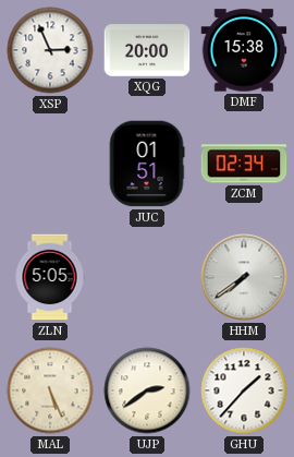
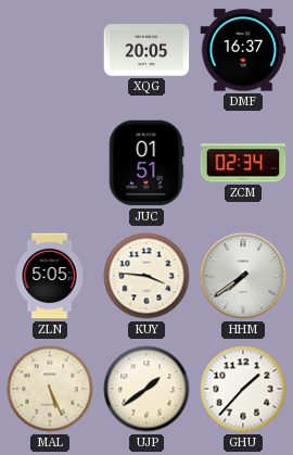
XSP: 2:56 -> none (50, 50)
XQG: 20:00 -> 20:05 (146, 50)
DMF: 15:38 -> 16:37 (243, 50)
KUY: none -> 3:46 (146, 276)
UJP: 2:39 -> 1:39 (146, 389)
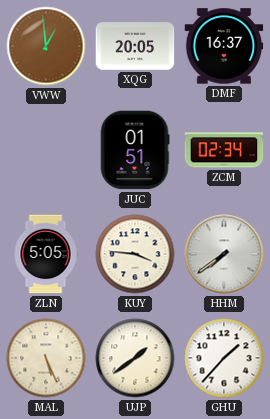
VWW: none -> 12:59 (46, 46)
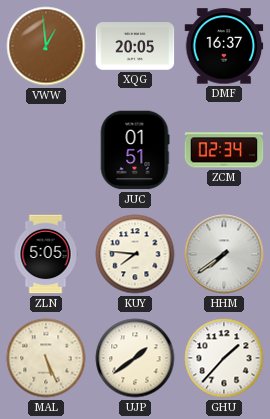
KUY: 3:46 -> 7:46 (135, 254)
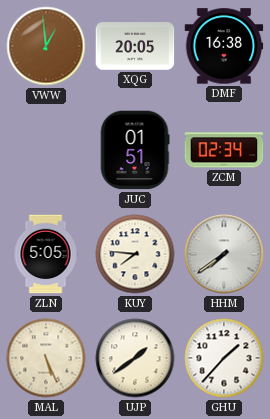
DMF: 16:37 -> 16:38 (224, 46)
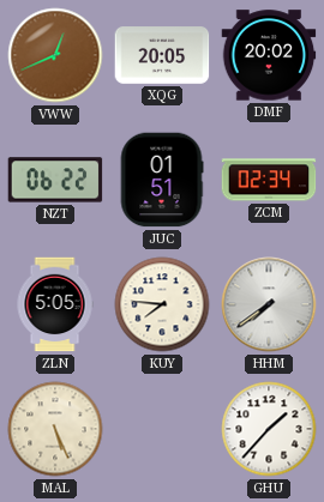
VWW: 12:59 -> 12:41 (55, 55)
DMF: 16:38 -> 20:02 (269, 55)
NZT: none -> 06:22 (55, 180)
UJP: 1:39 -> none (135, 358)
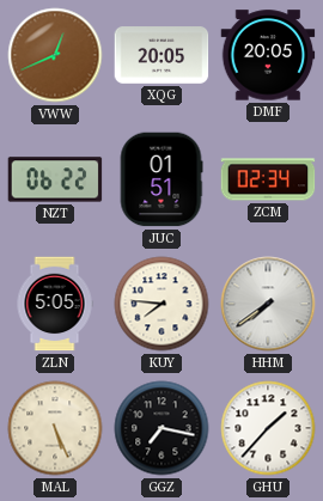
DMF: 20:02 -> 20:05 (268, 55)
GGZ: none -> 7:17 (161, 428)
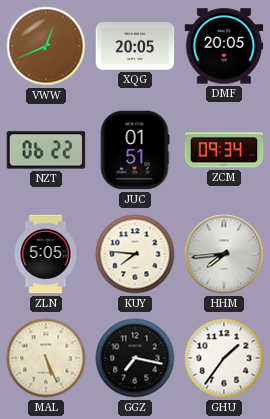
ZCM: 02:34 -> 09:34 (224, 150)
HHM: 7:39 -> 7:44 (224, 254)
GHU: 1:37 -> 1:36 (224, 358)
